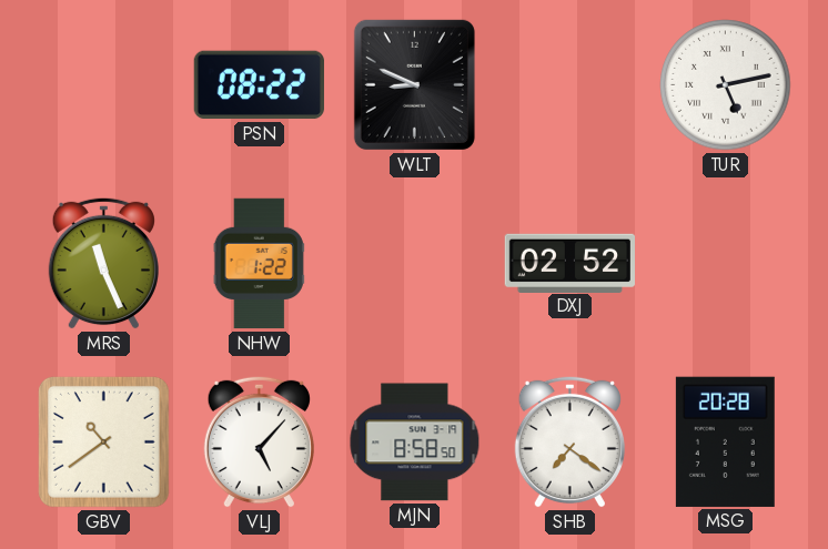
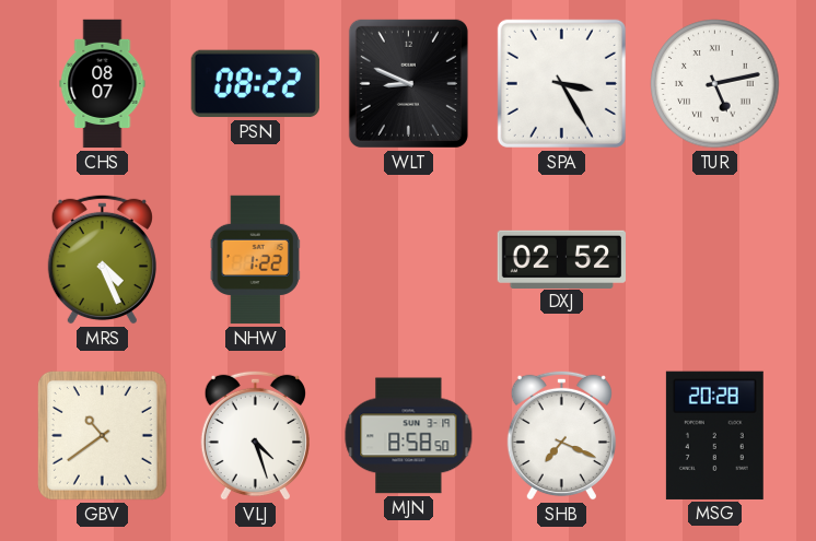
CHS: none -> 08:07 (103, 84)
SPA: none -> 3:25 (561, 83)
MRS: 11:26 -> 4:26 (102, 259)
VLJ: 5:07 -> 4:27 (255, 435)
SHB: 7:21 -> 7:19 (561, 435)
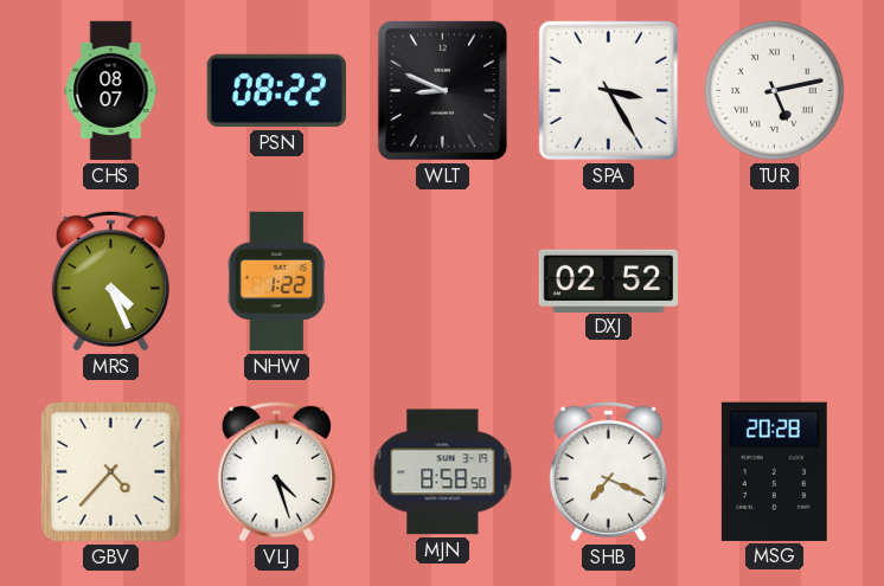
GBV: 10:39 -> 4:37 (110, 471)
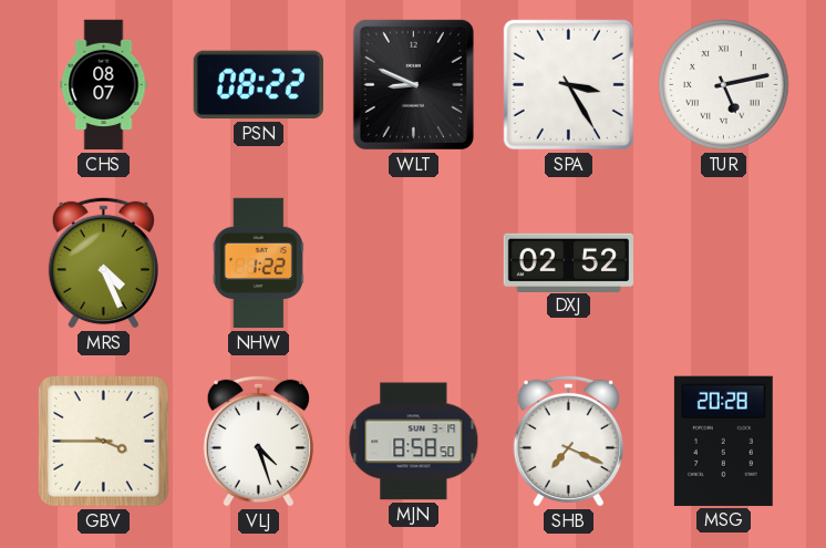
GBV: 4:37 -> 3:45 (103, 441)
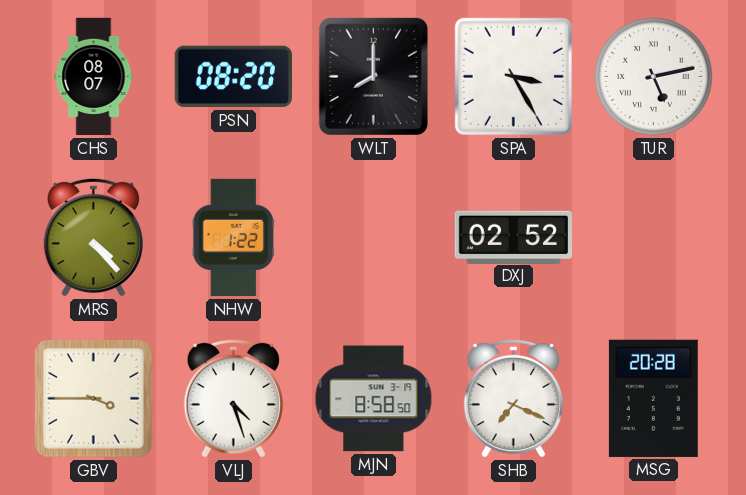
PSN: 08:22 -> 08:20 (233, 77)
WLT: 8:49 -> 8:00 (373, 76)
MRS: 4:26 -> 4:23 (93, 237)
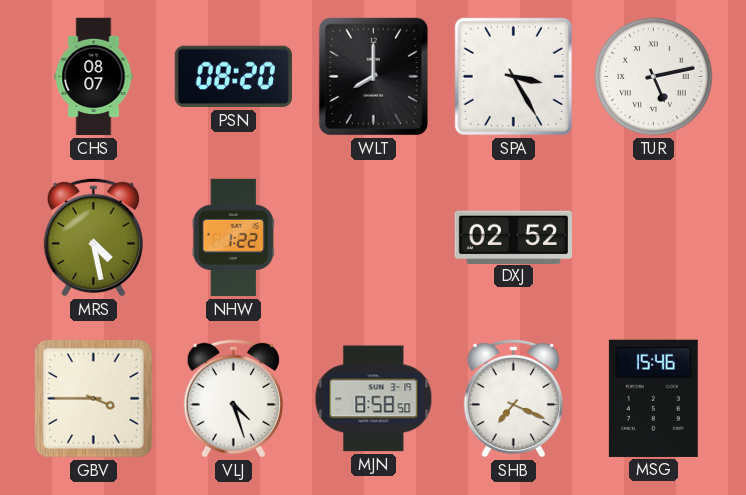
MRS: 4:23 -> 4:28 (93, 237)
MSG: 20:28 -> 15:46 (653, 398)
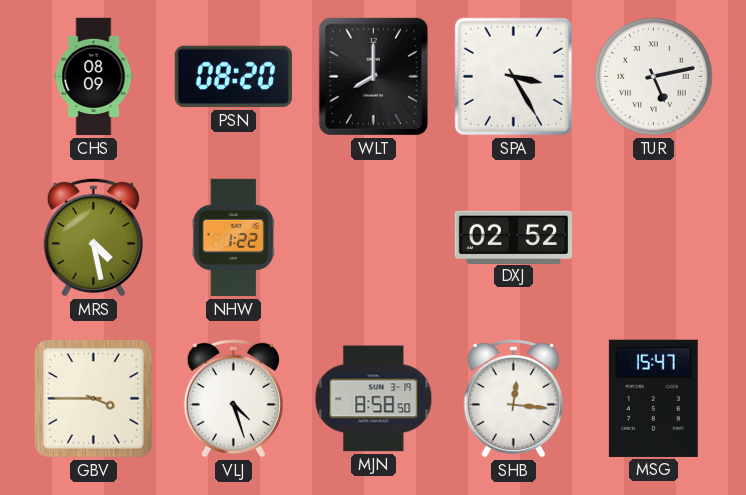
CHS: 08:07 -> 08:09 (94, 77)
SHB: 7:19 -> 12:16 (513, 398)
MSG: 15:46 -> 15:47 (653, 398)
